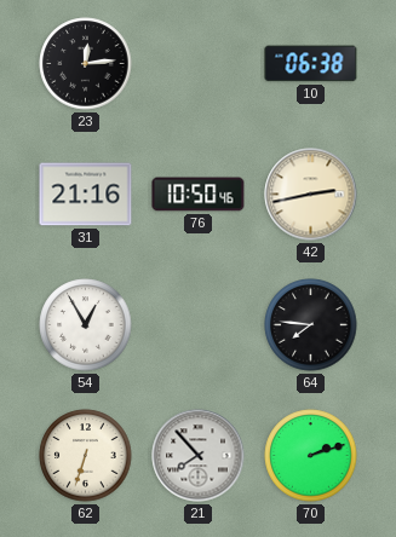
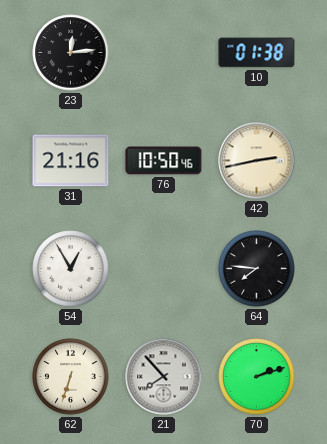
10: 06:38 -> 01:38 (257, 53)
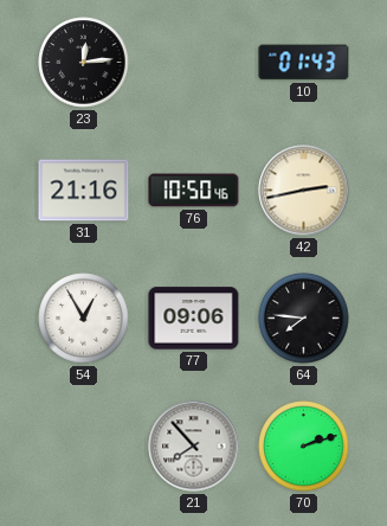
10: 01:38 -> 01:43 (304, 63)
77: none -> 09:06 (194, 319)
62: 6:33 -> none (71, 377)
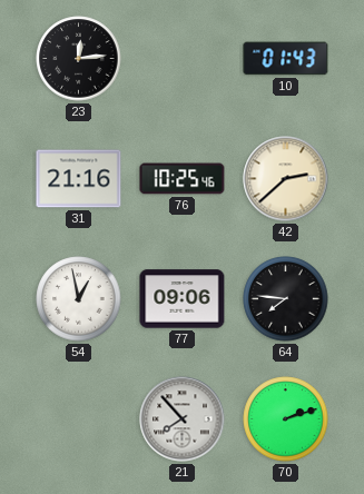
76: 10:50 -> 10:25 (183, 179)
42: 2:43 -> 2:38 (286, 179)
54: 12:55 -> 12:58 (79, 299)
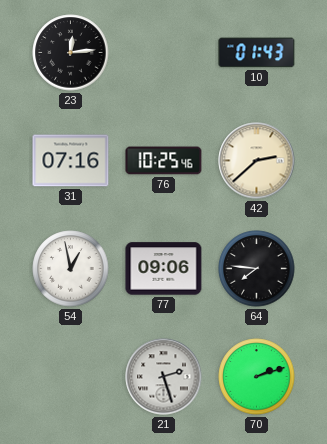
31: 21:16 -> 07:16 (71, 161)
21: 7:53 -> 2:27 (164, 377)
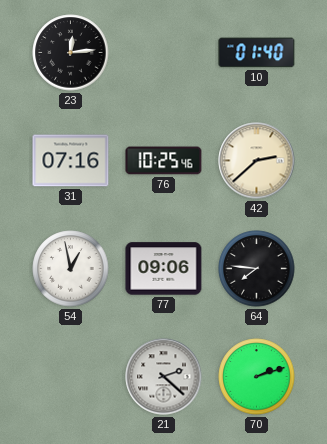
10: 01:43 -> 01:40 (257, 53)
21: 2:27 -> 2:22 (164, 377)
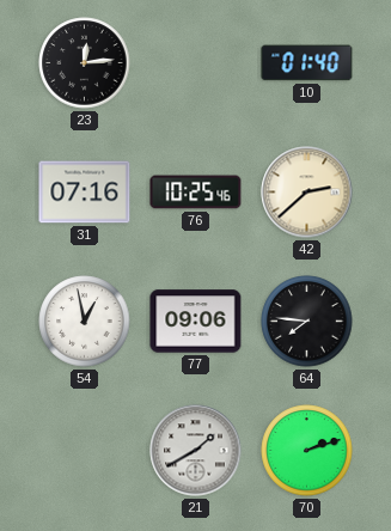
21: 2:22 -> 1:40 (196, 451)
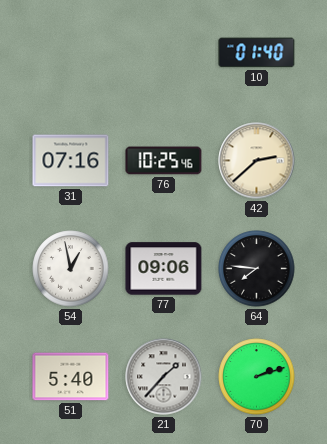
23: 12:14 -> none (85, 63)
51: none -> 5:40 (71, 377)
21: 1:40 -> 1:37 (164, 377)
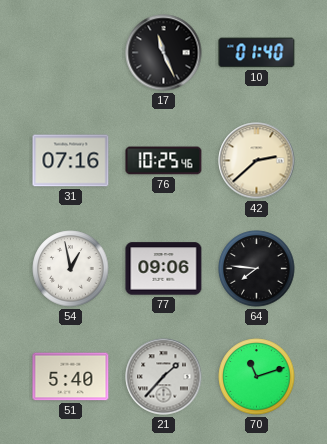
17: none -> 11:26 (164, 53)
70: 2:12 -> 11:12 (257, 377)
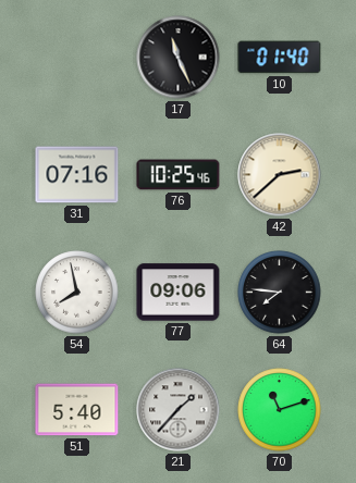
54: 12:58 -> 7:58 (77, 293)
